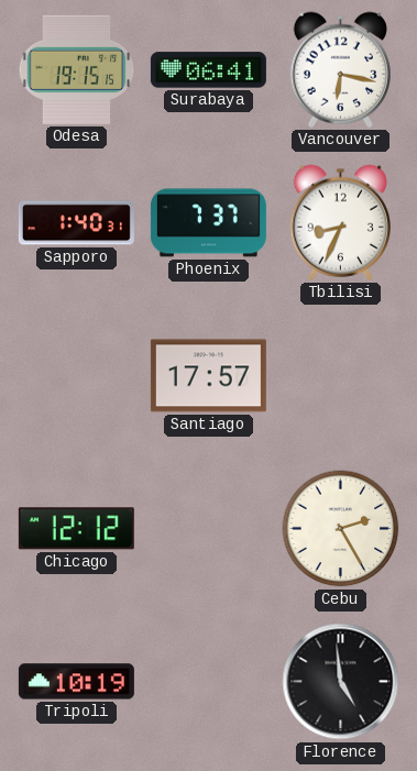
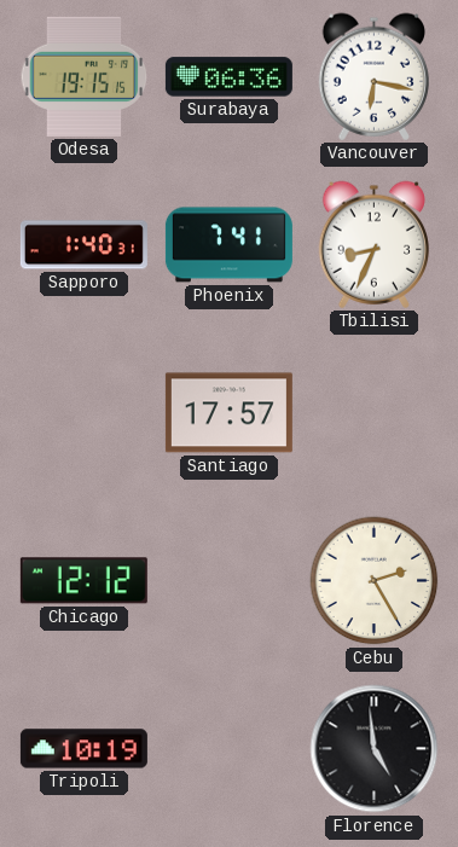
Surabaya: 06:41 -> 06:36 (228, 77)
Phoenix: 7:37 -> 7:41 (228, 245)
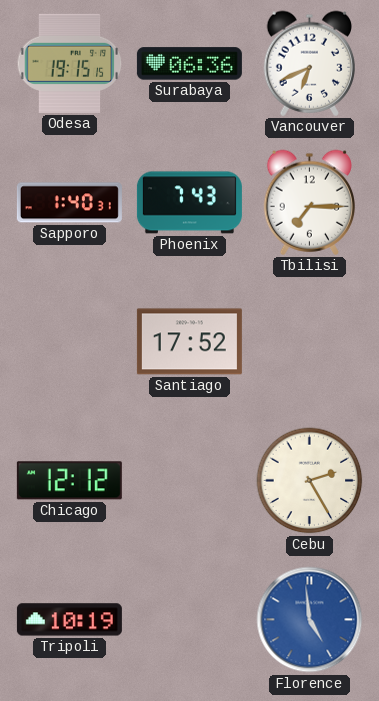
Vancouver: 6:17 -> 6:41 (309, 63)
Phoenix: 7:41 -> 7:43 (189, 203)
Tbilisi: 8:34 -> 7:15 (309, 202)
Santiago: 17:57 -> 17:52 (189, 342)
Florence dial: black -> blue (310, 620)
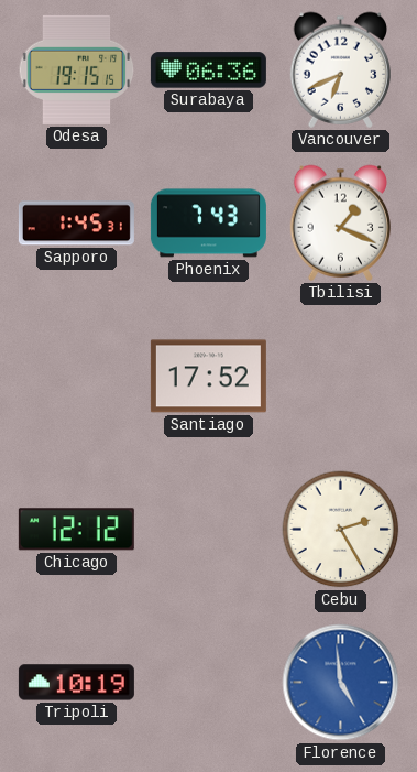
Sapporo: 1:40 -> 1:45 (76, 224)
Tbilisi: 7:15 -> 1:19 (340, 222)
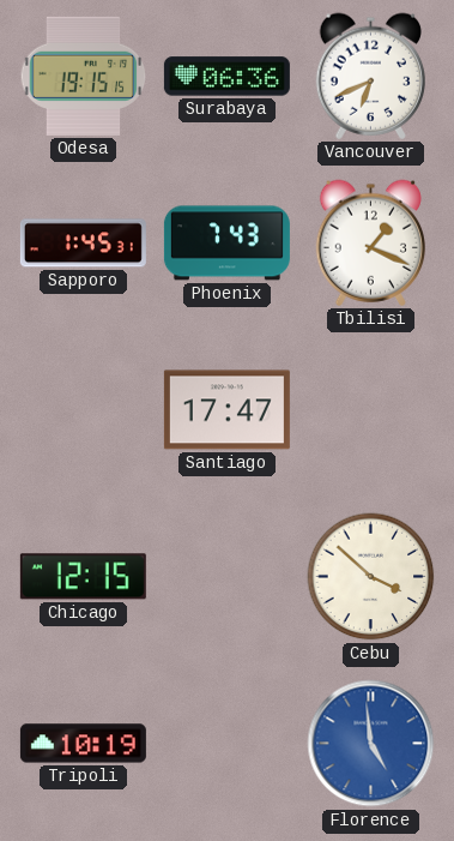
Santiago: 17:52 -> 17:47 (226, 410)
Chicago: 12:12 -> 12:15 (83, 577)
Cebu: 2:25 -> 3:52 (371, 577)
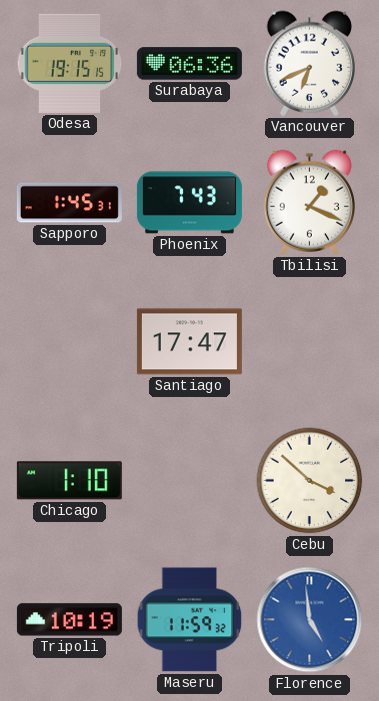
Chicago: 12:15 -> 1:10 (69, 481)
Maseru: none -> 11:59 (190, 620)
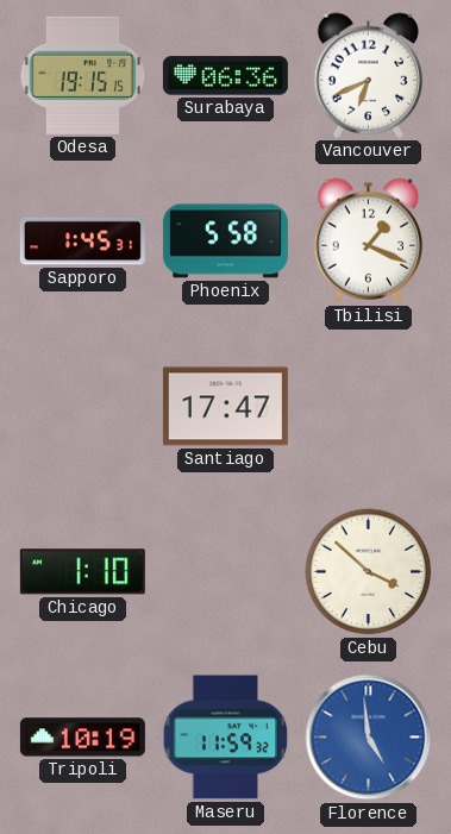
Phoenix: 7:43 -> 5:58 (225, 242)
